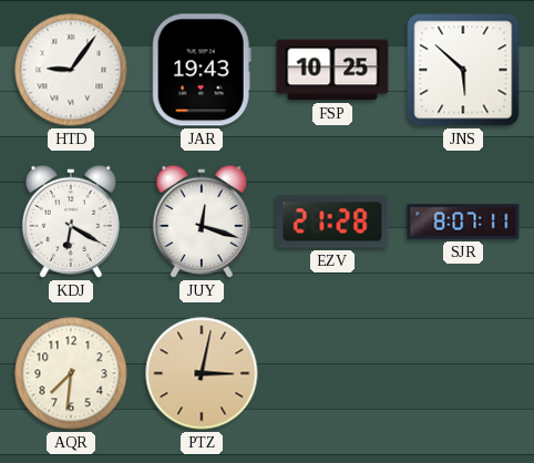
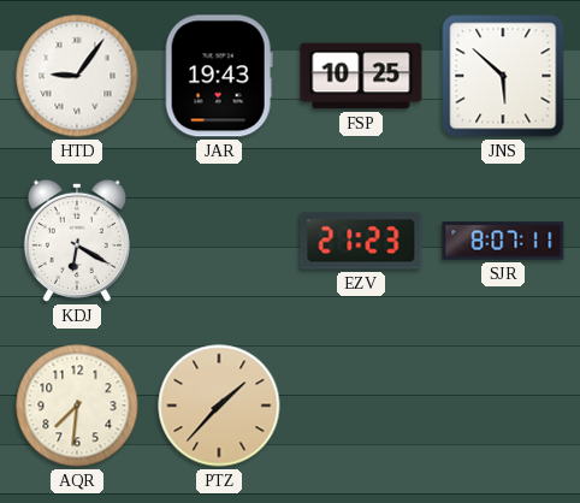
JUY: 12:18 -> none (202, 222)
EZV: 21:28 -> 21:23 (361, 241)
PTZ: 3:02 -> 1:37 (219, 406)
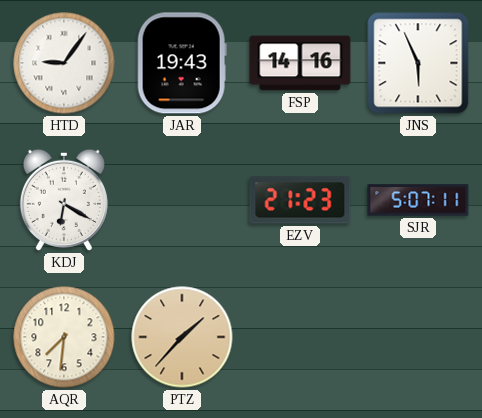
FSP: 10:25 -> 14:16 (300, 63)
JNS: 5:52 -> 5:56 (418, 63)
SJR: 8:07 -> 5:07 (418, 200)
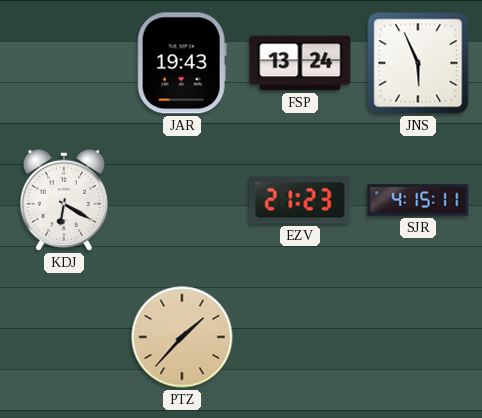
HTD: 9:06 -> none (64, 63)
FSP: 14:16 -> 13:24 (300, 63)
SJR: 5:07 -> 4:15 (418, 200)
AQR: 7:31 -> none (64, 337)
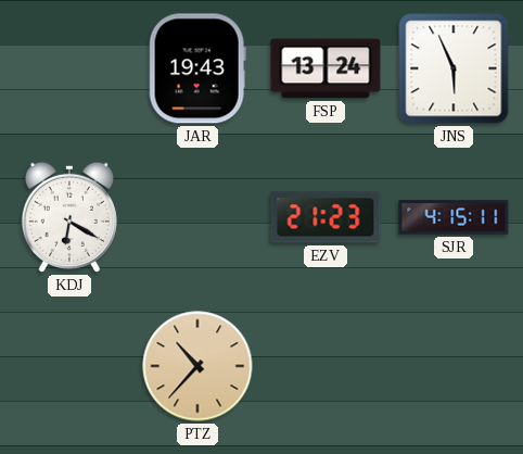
PTZ: 1:37 -> 10:37 (197, 366)
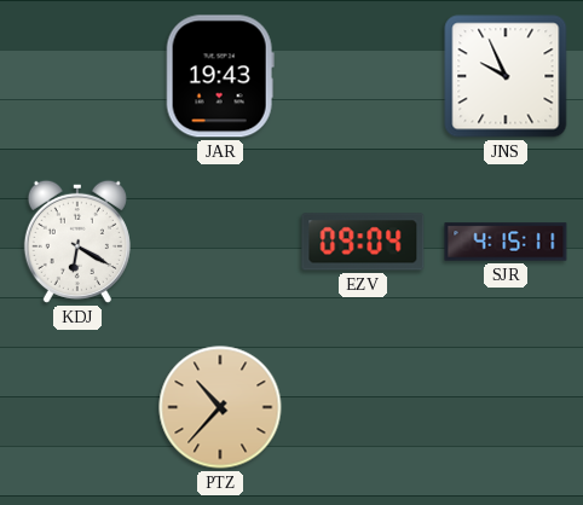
FSP: 13:24 -> none (326, 68)
JNS: 5:56 -> 9:56 (506, 76)
EZV: 21:23 -> 09:04 (363, 242)
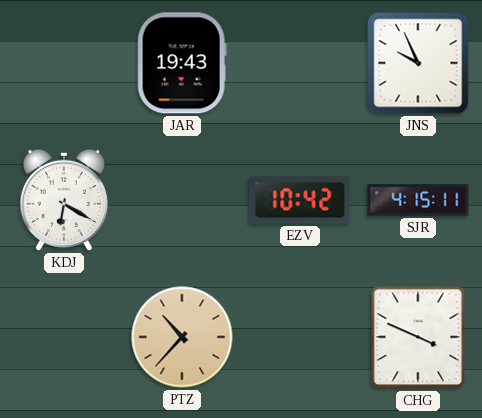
EZV: 09:04 -> 10:42 (300, 200)
CHG: none -> 3:49 (418, 337)
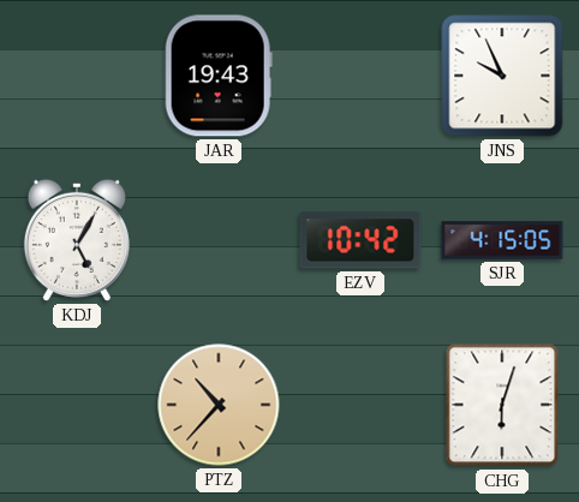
KDJ: 6:20 -> 5:05 (77, 240)
SJR: 4:15:11 -> 4:15:05 (502, 240)
CHG: 3:49 -> 6:03 (502, 405)
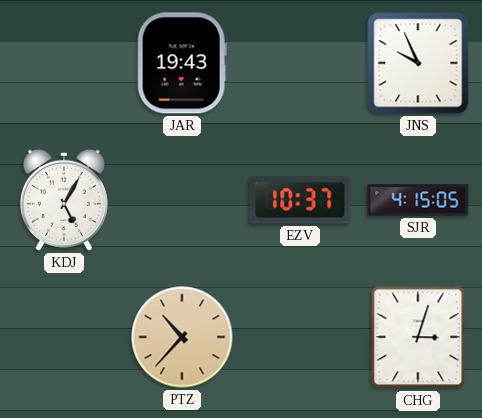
EZV: 10:42 -> 10:37 (300, 200)
CHG: 6:03 -> 3:03 (418, 337)
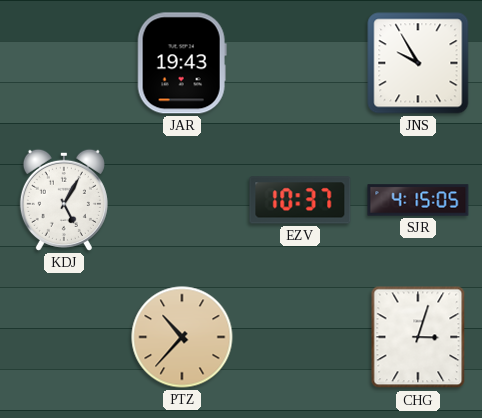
JNS: 9:56 -> 9:55 (418, 63)
